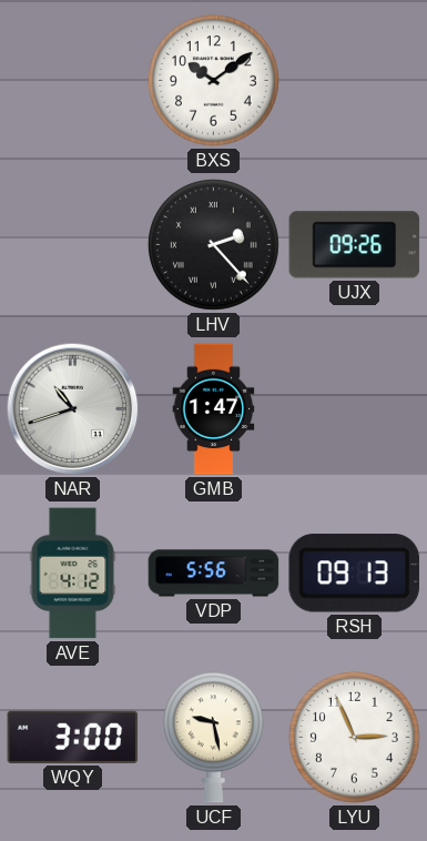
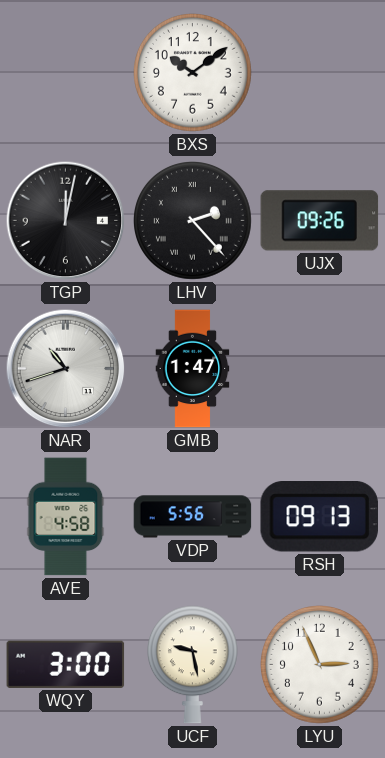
TGP: none -> 12:02 (66, 221)
AVE: 4:12 -> 4:58 (66, 517)
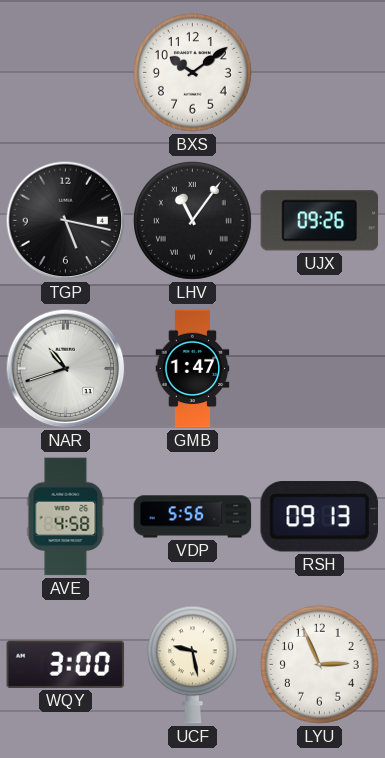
TGP: 12:02 -> 5:17 (66, 221)
LHV: 2:23 -> 11:06 (193, 221)
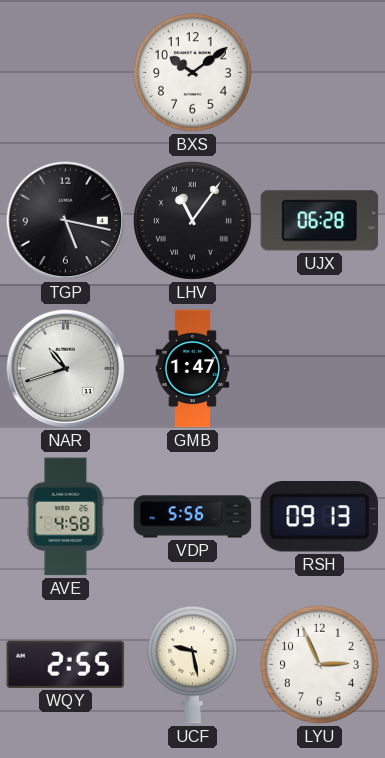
UJX: 09:26 -> 06:28 (320, 221)
WQY: 3:00 -> 2:55 (66, 664)
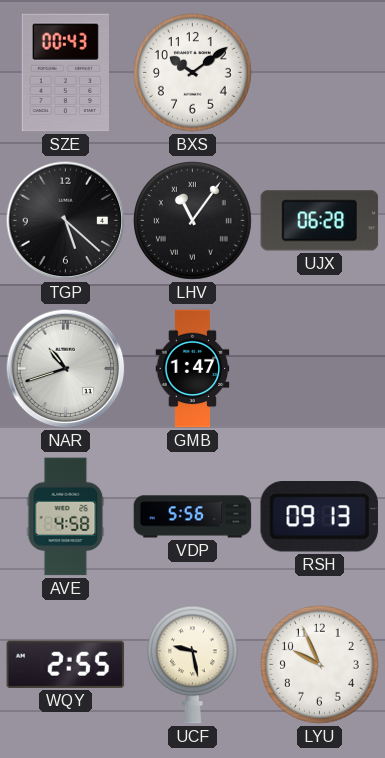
SZE: none -> 00:43 (65, 73)
TGP: 5:17 -> 5:22 (66, 221)
LYU: 2:56 -> 9:56 (320, 665)
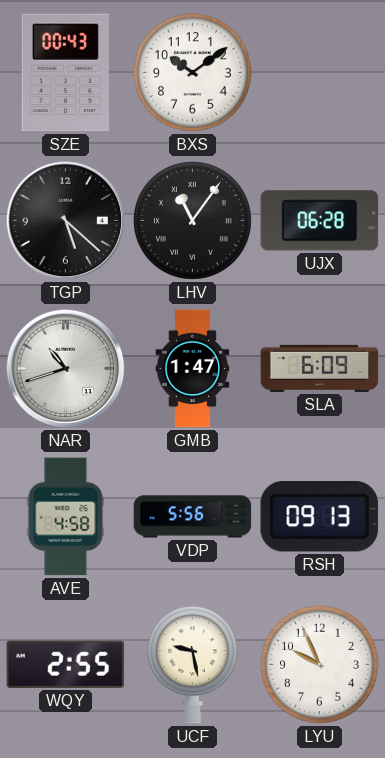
SLA: none -> 6:09 (320, 368)
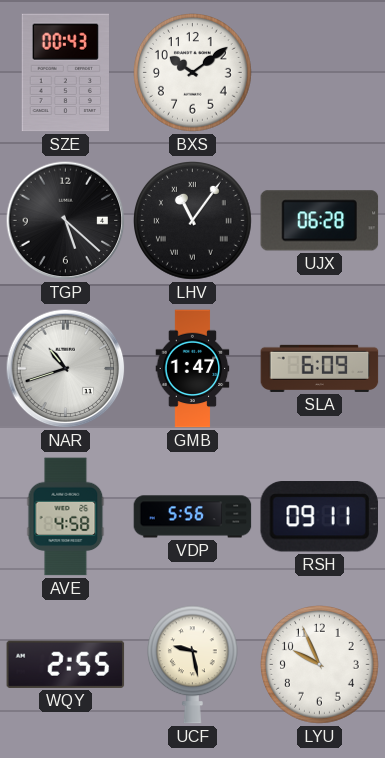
RSH: 09:13 -> 09:11 (319, 517)
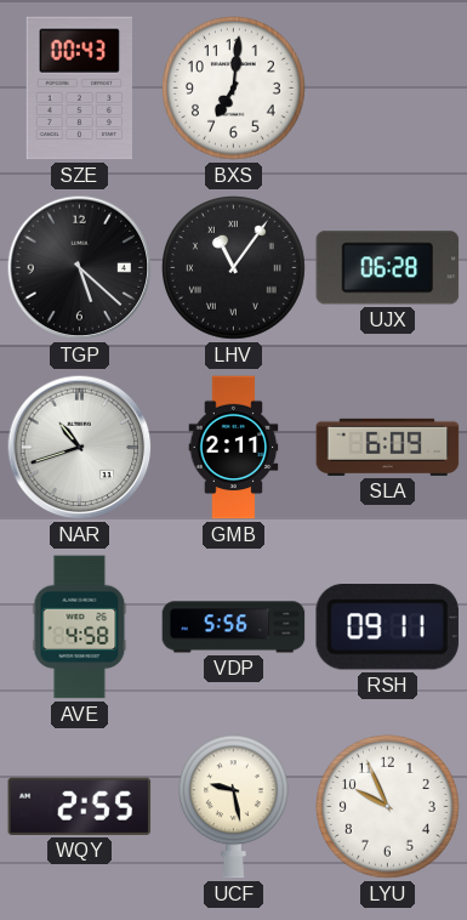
BXS: 10:09 -> 7:01 (234, 89)
GMB: 1:47 -> 2:11 (234, 448)
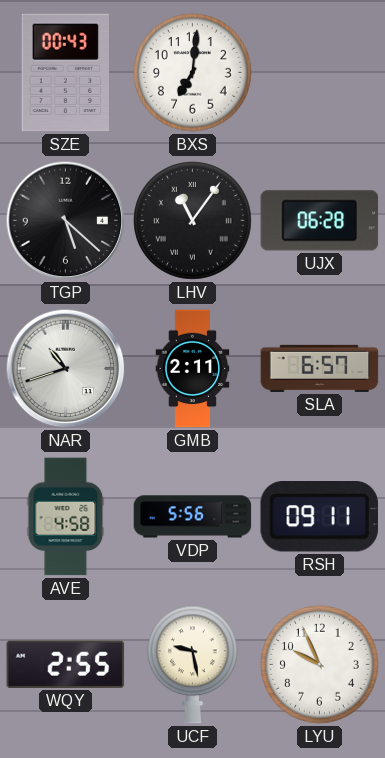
SLA: 6:09 -> 6:57 (320, 368)
